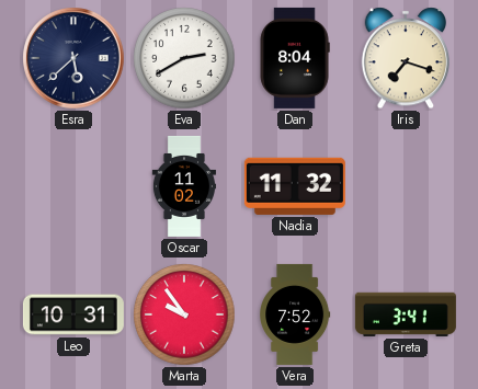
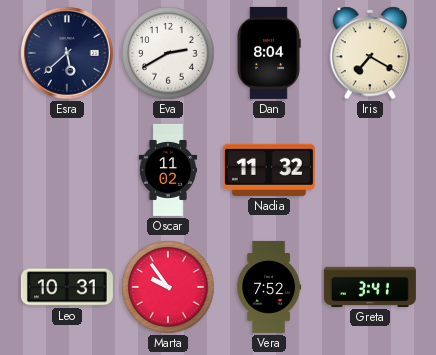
Iris: 7:18 -> 7:20 (370, 53)
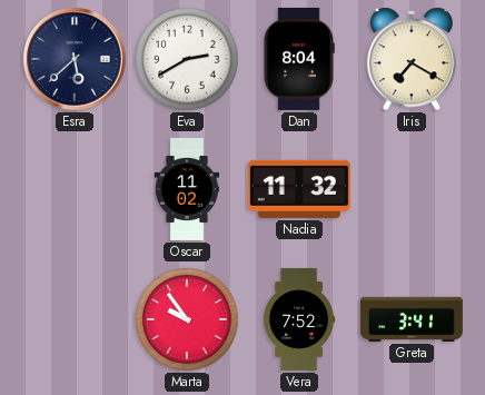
Leo: 10:31 -> none (67, 287)
